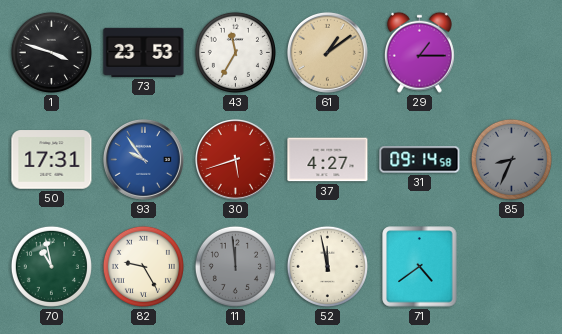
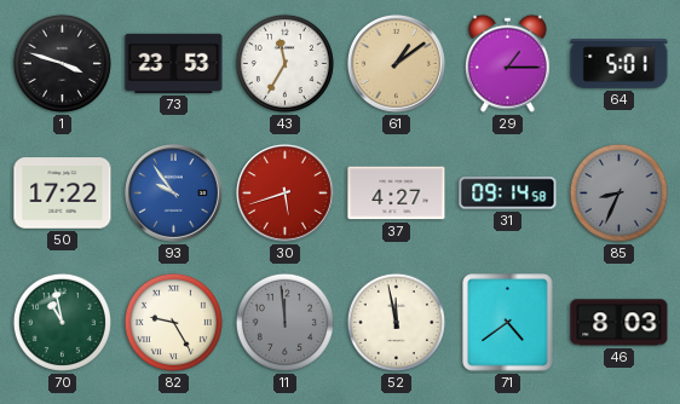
64: none -> 5:01 (620, 64)
50: 17:31 -> 17:22 (63, 194)
46: none -> 8:03 (620, 323)
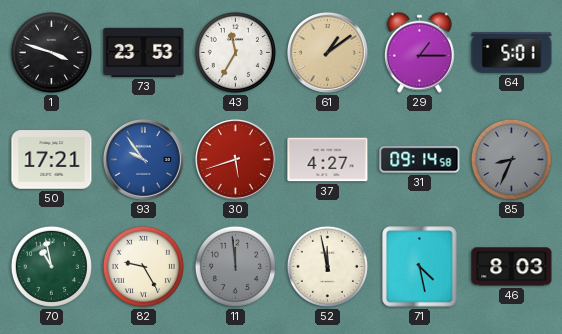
50: 17:22 -> 17:21 (52, 160)
71: 4:39 -> 4:28 (420, 267)
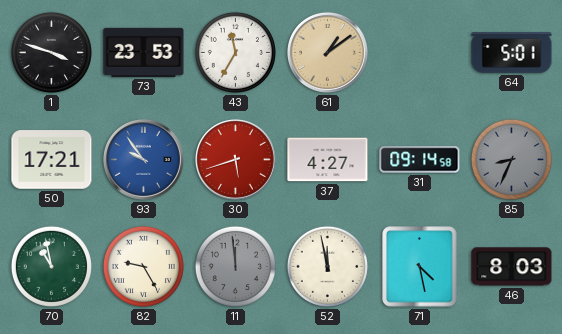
29: 1:15 -> none (419, 52)
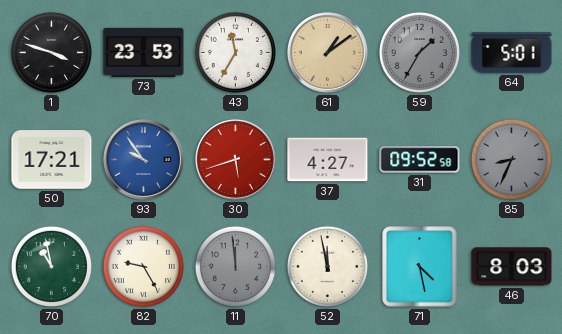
59: none -> 1:35 (419, 52)
31: 09:14 -> 09:52 (420, 160)
